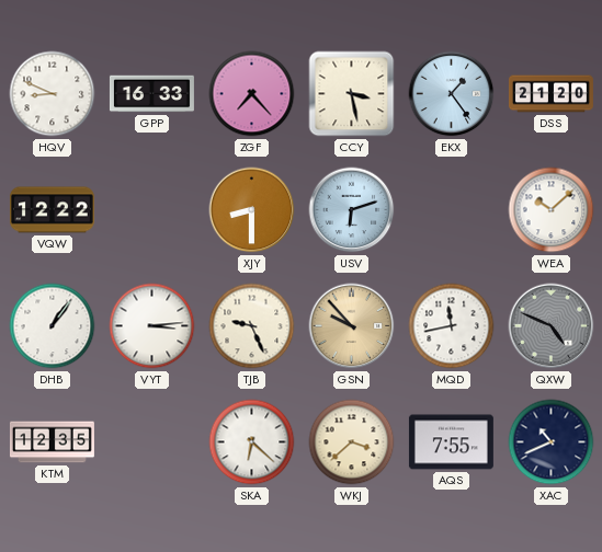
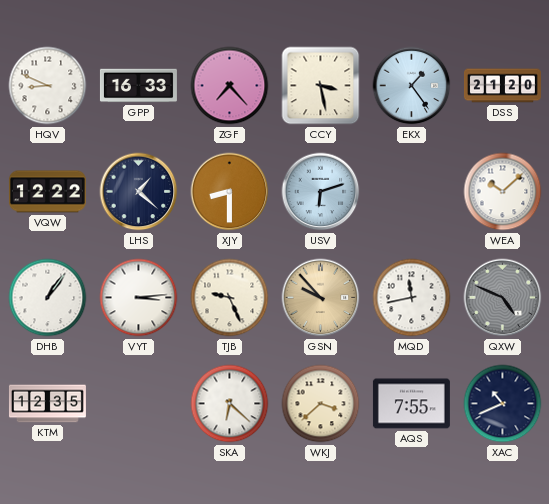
LHS: none -> 1:22 (139, 192)
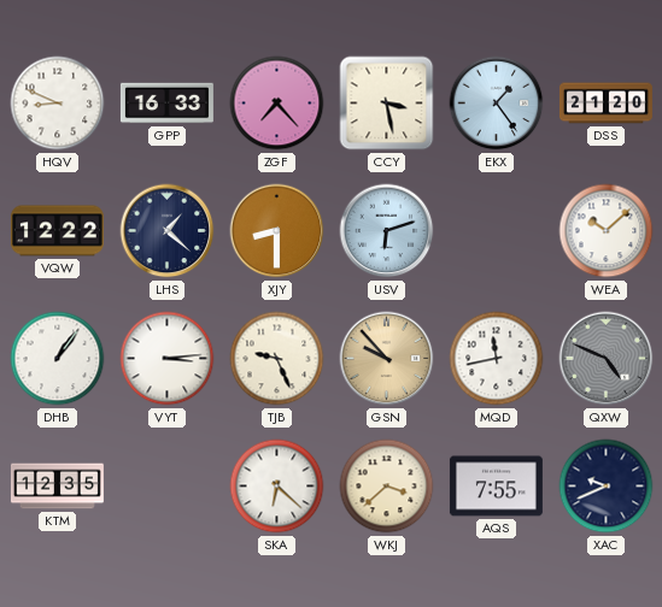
XAC: 10:41 -> 9:41 (607, 487)
